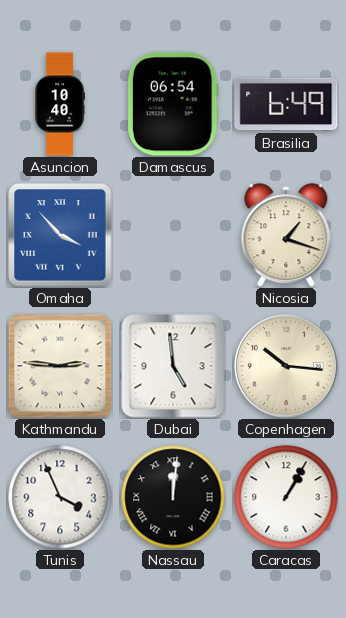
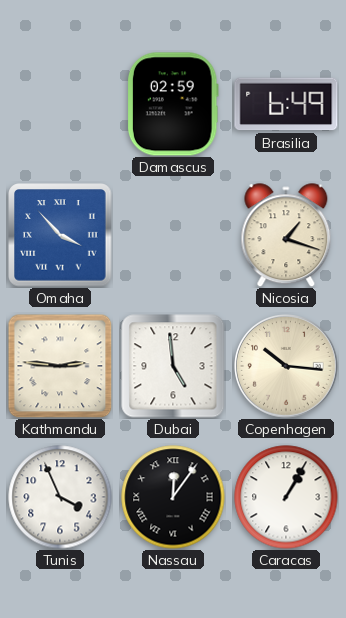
Asuncion: 10:40 -> none (59, 104)
Damascus: 06:54 -> 02:59 (173, 104)
Nassau: 12:01 -> 12:06 (173, 497)
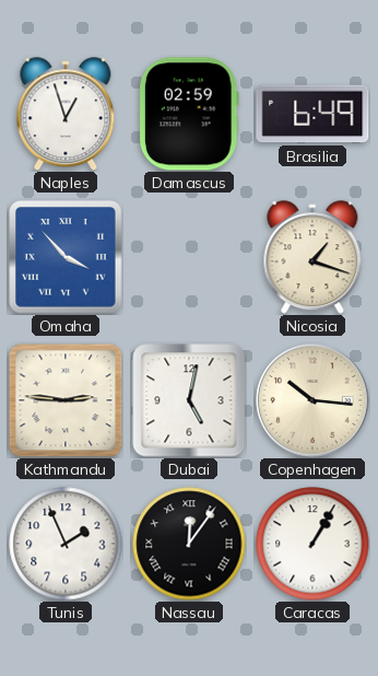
Naples: none -> 12:57 (66, 114)
Dubai: 4:59 -> 5:02 (189, 400)
Tunis: 3:56 -> 1:56 (66, 544)
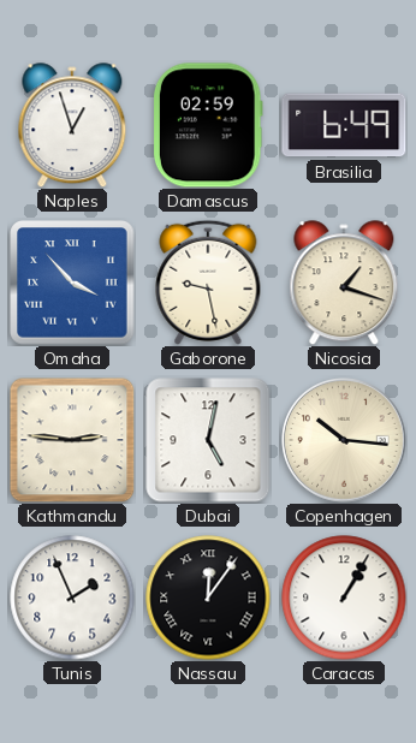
Gaborone: none -> 9:28 (208, 283)
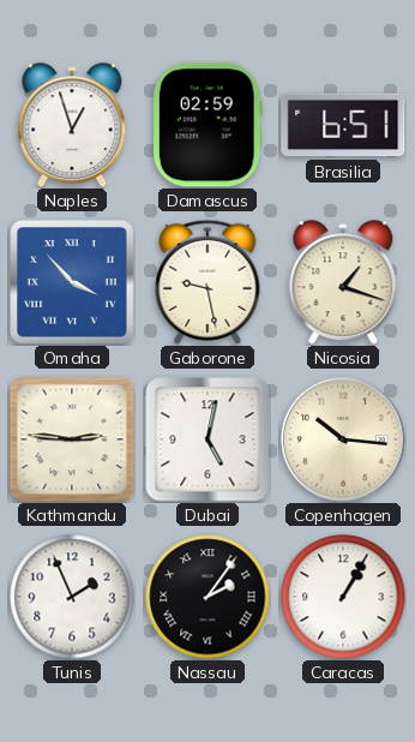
Brasilia: 6:49 -> 6:51 (343, 125)
Nassau: 12:06 -> 2:06 (207, 597)
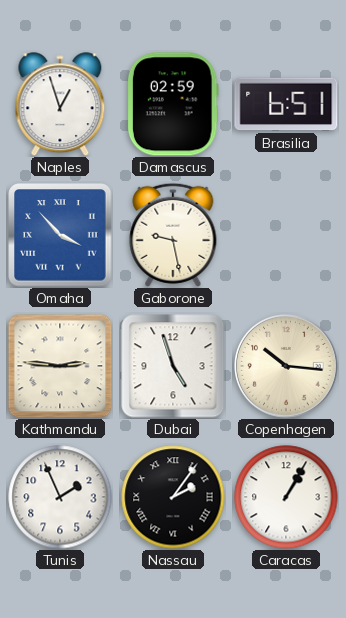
Nicosia: 1:18 -> none (343, 282)
Dubai: 5:02 -> 4:57 (173, 366)
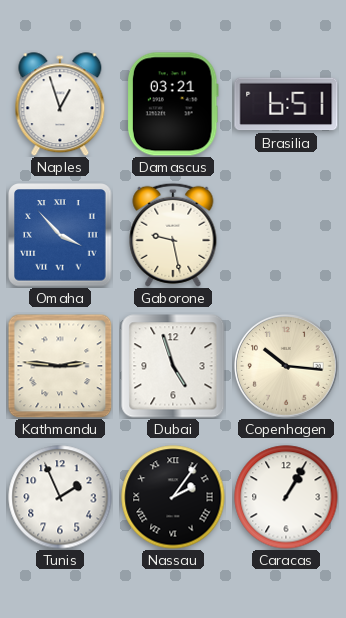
Damascus: 02:59 -> 03:21 (173, 104)
